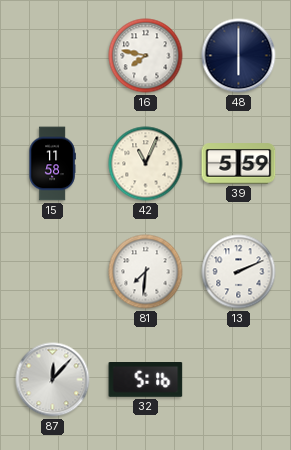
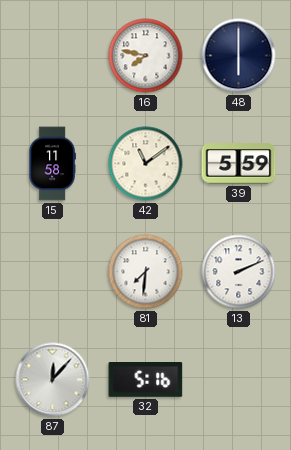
42: 11:04 -> 11:09 (146, 164)
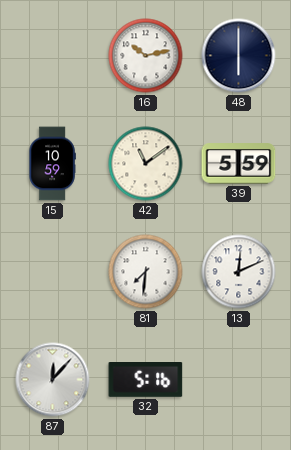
16: 7:47 -> 10:13 (146, 56)
15: 11:58 -> 10:59 (52, 164)
13: 2:11 -> 12:11 (239, 272)
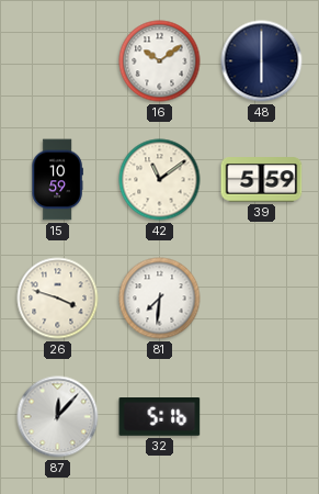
16: 10:13 -> 10:09 (160, 61)
26: none -> 3:48 (58, 299)
13: 12:11 -> none (239, 272)
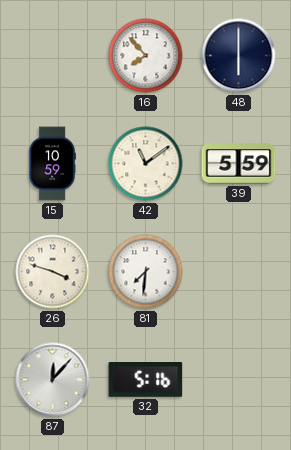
16: 10:09 -> 7:53 (146, 56)
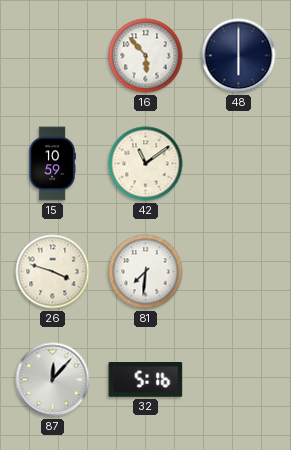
16: 7:53 -> 5:53 (146, 56)
39: 5:59 -> none (239, 164)
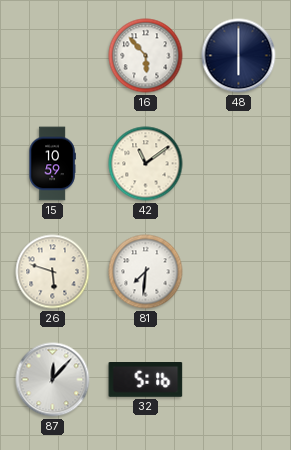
26: 3:48 -> 5:48 (53, 272)
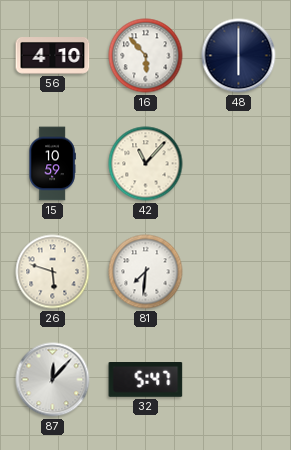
56: none -> 4:10 (53, 56)
42: 11:09 -> 11:07 (146, 164)
32: 5:16 -> 5:47 (146, 380)
